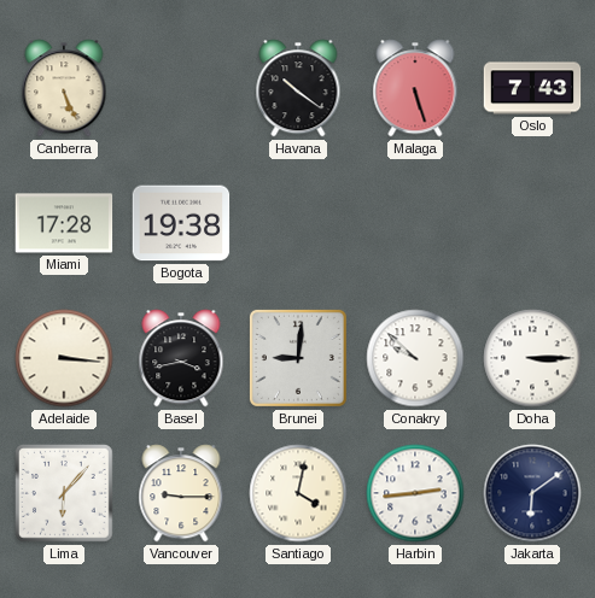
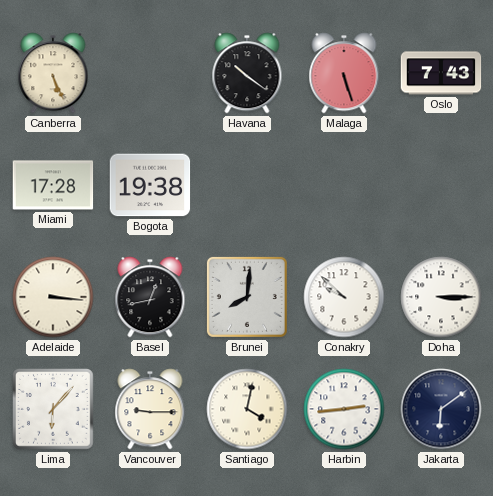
Basel: 3:43 -> 12:43 (150, 297)
Brunei: 9:01 -> 8:01 (247, 297)
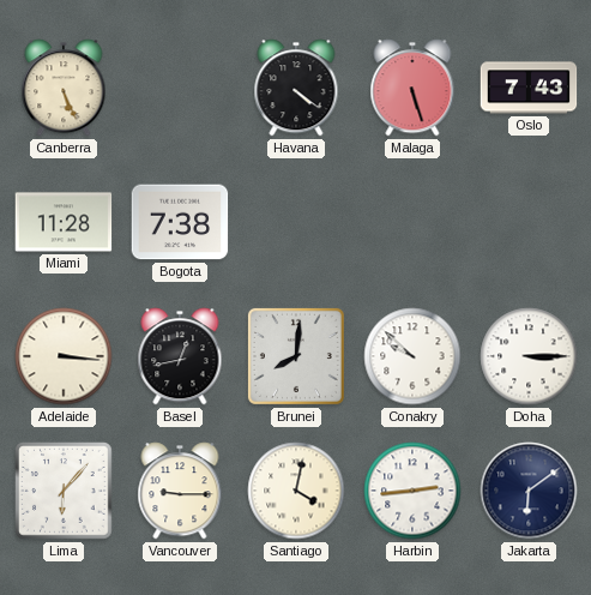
Havana: 10:21 -> 4:21 (296, 88)
Miami: 17:28 -> 11:28 (64, 222)
Bogota: 19:38 -> 7:38 (180, 222)
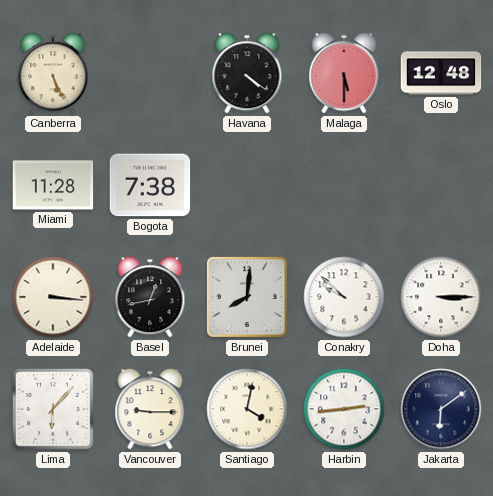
Malaga: 5:27 -> 5:30 (344, 73)
Oslo: 7:43 -> 12:48 (441, 73)
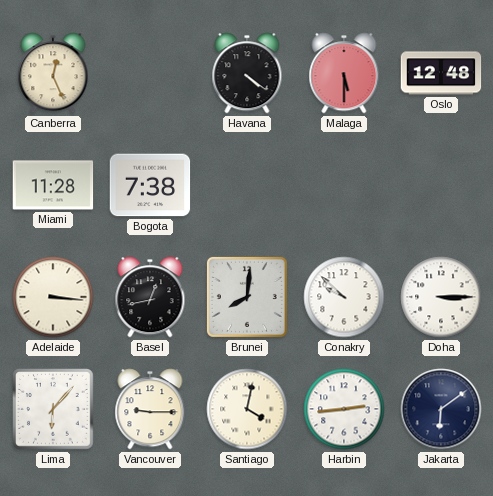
Canberra: 5:26 -> 12:26 (53, 73)
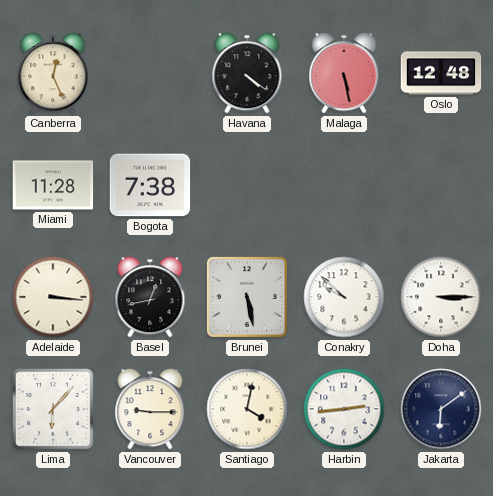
Malaga: 5:30 -> 5:28 (344, 73)
Brunei: 8:01 -> 5:28 (247, 297)
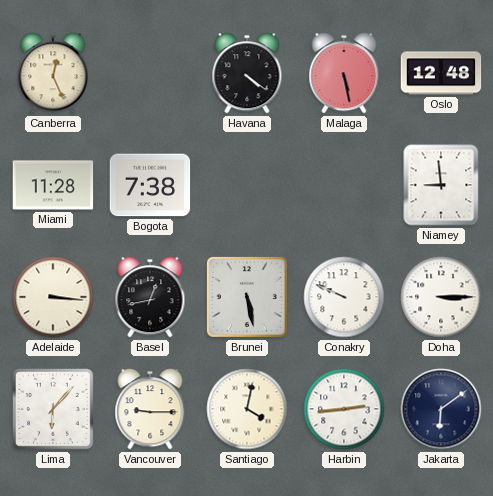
Niamey: none -> 8:59 (441, 185)
Conakry: 9:52 -> 9:49 (344, 297)
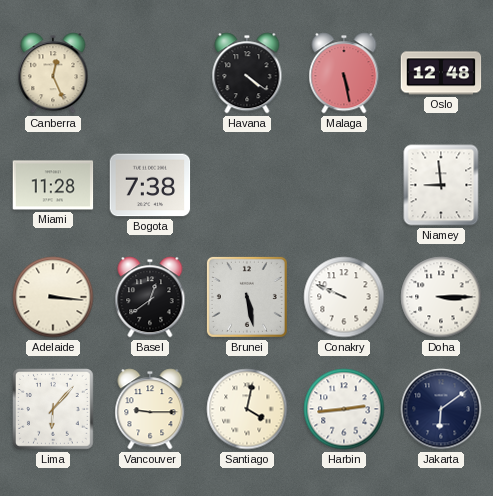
Basel: 12:43 -> 12:39 (150, 297)
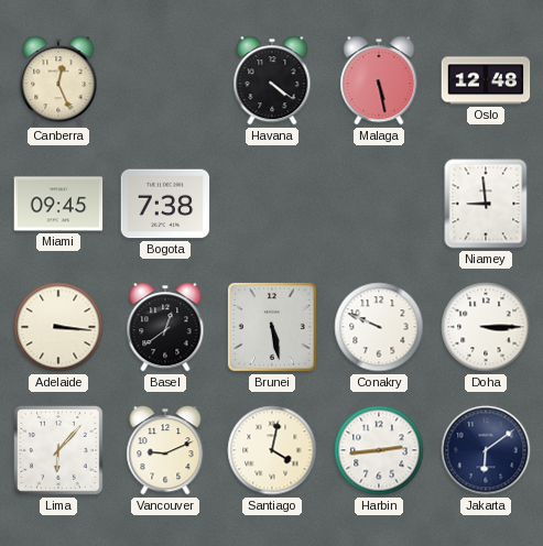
Miami: 11:28 -> 09:45 (58, 204)
Vancouver: 9:15 -> 9:11 (165, 450)
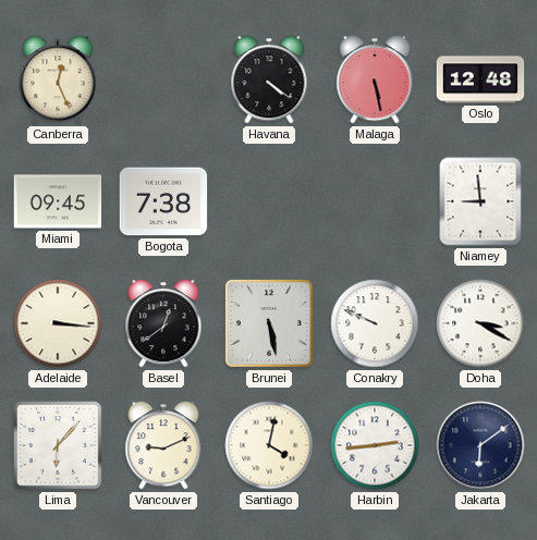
Doha: 3:15 -> 3:20 (480, 323)
